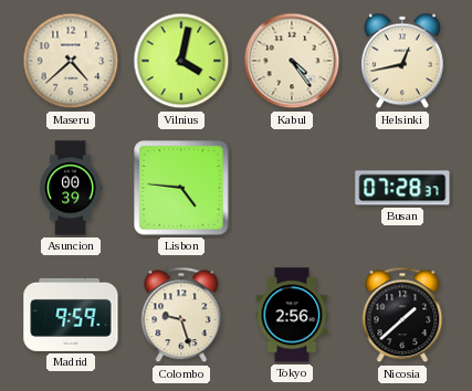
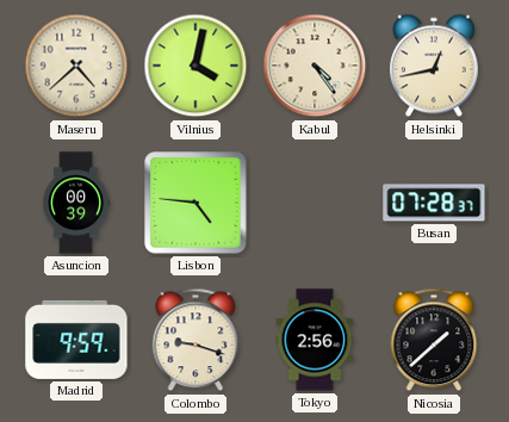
Colombo: 9:27 -> 9:18 (195, 340)
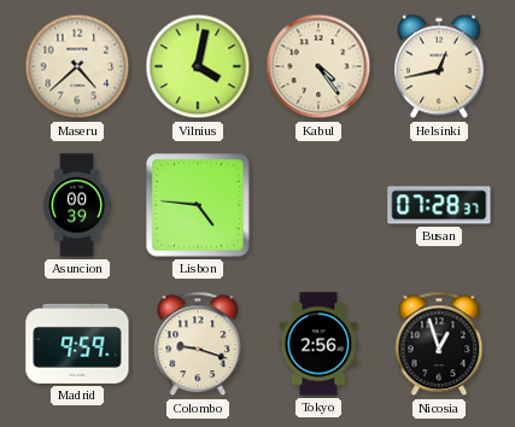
Nicosia: 1:38 -> 12:57 (439, 344)
